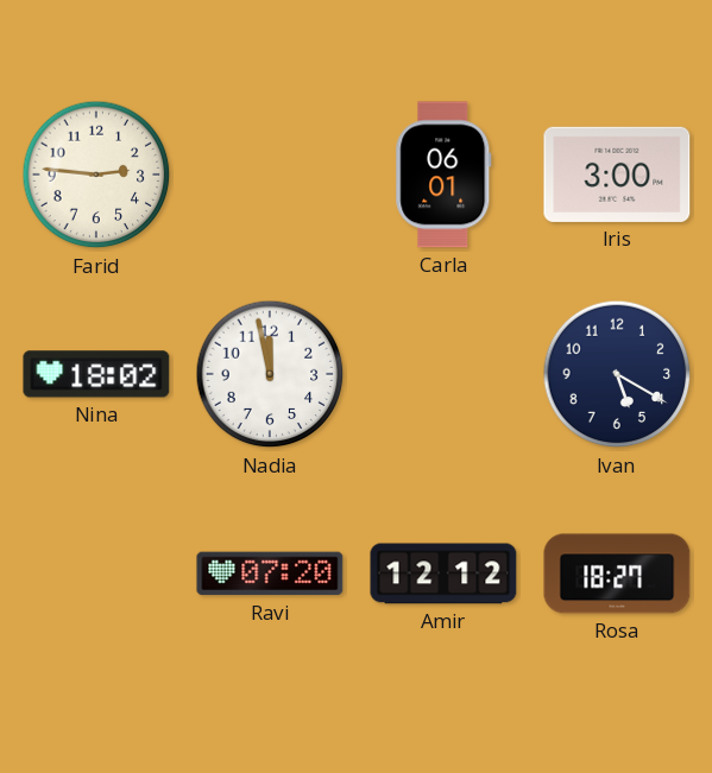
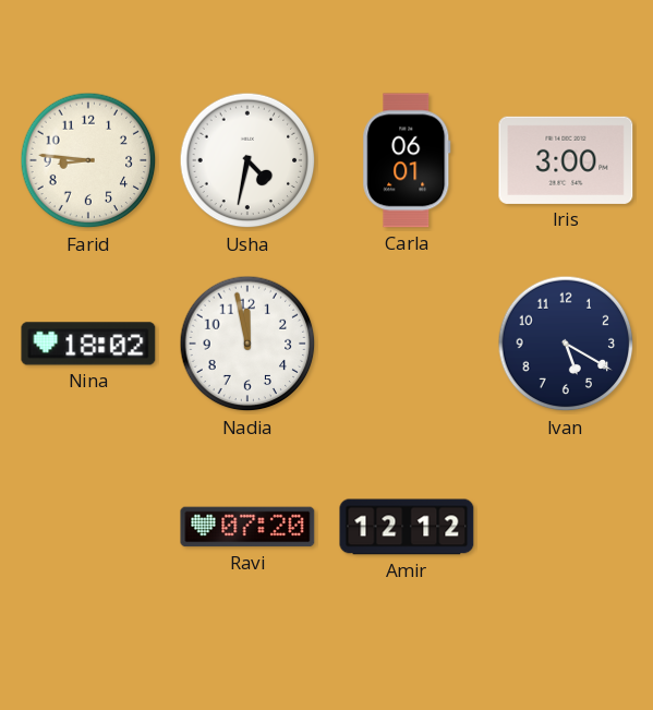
Farid: 2:46 -> 8:46 (88, 160)
Usha: none -> 4:32 (247, 160)
Rosa: 18:27 -> none (617, 574)
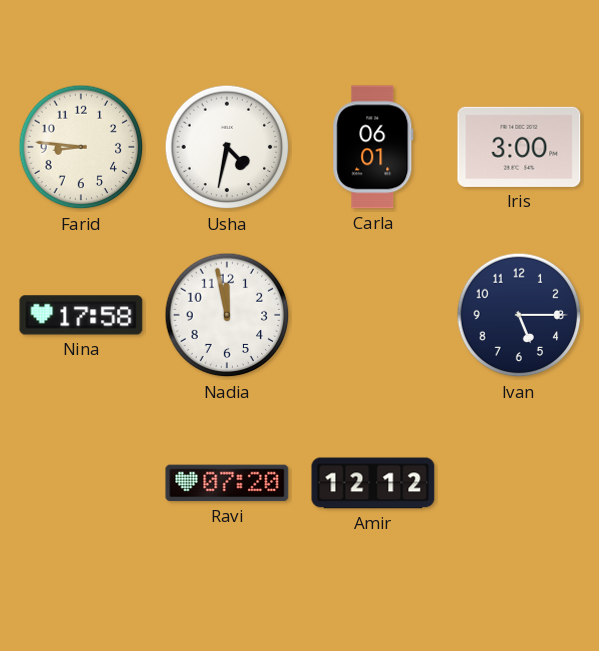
Nina: 18:02 -> 17:58 (81, 315)
Ivan: 5:20 -> 5:15 (519, 315)
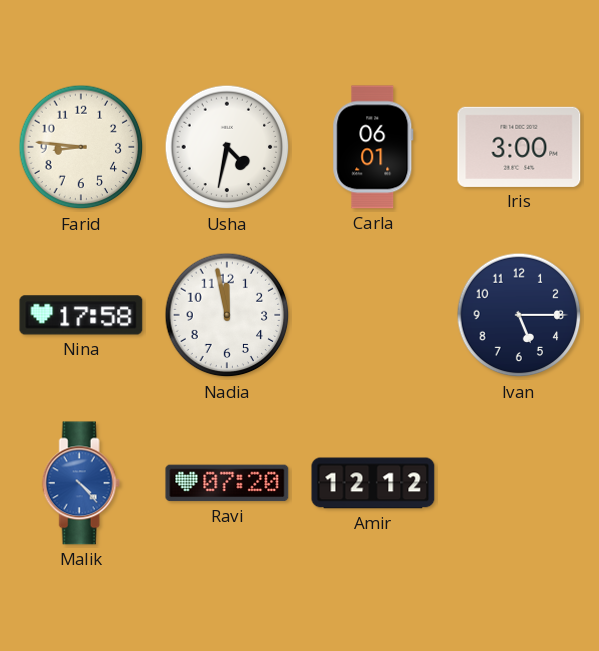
Malik: none -> 4:23 (81, 483)
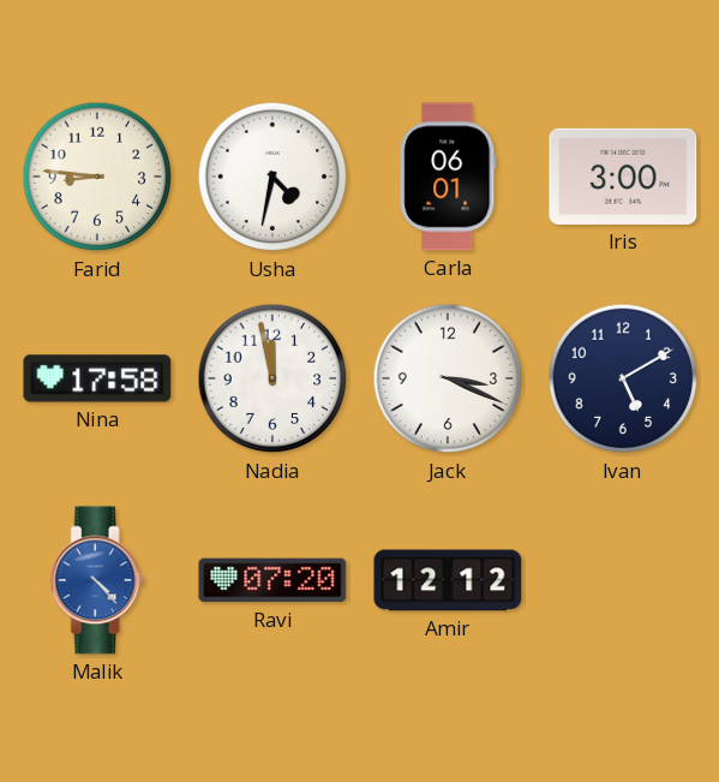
Jack: none -> 3:19 (448, 378)
Ivan: 5:15 -> 5:10 (623, 378)
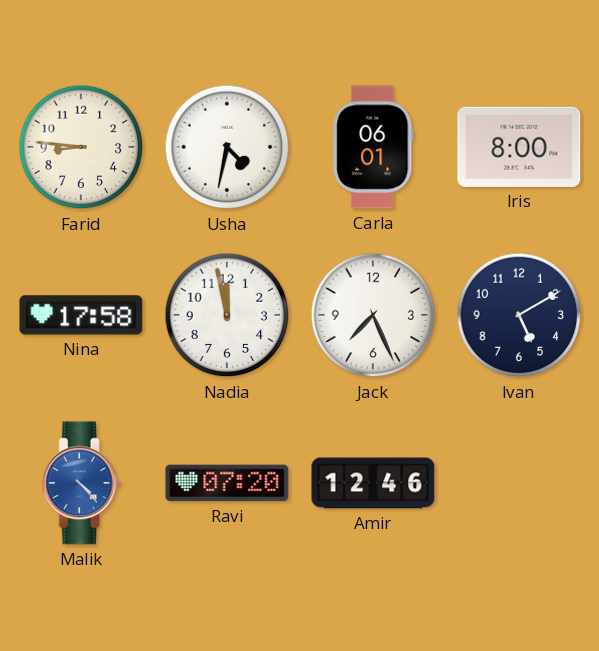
Iris: 3:00 -> 8:00 (519, 147)
Jack: 3:19 -> 7:26 (373, 315)
Amir: 12:12 -> 12:46 (373, 483)
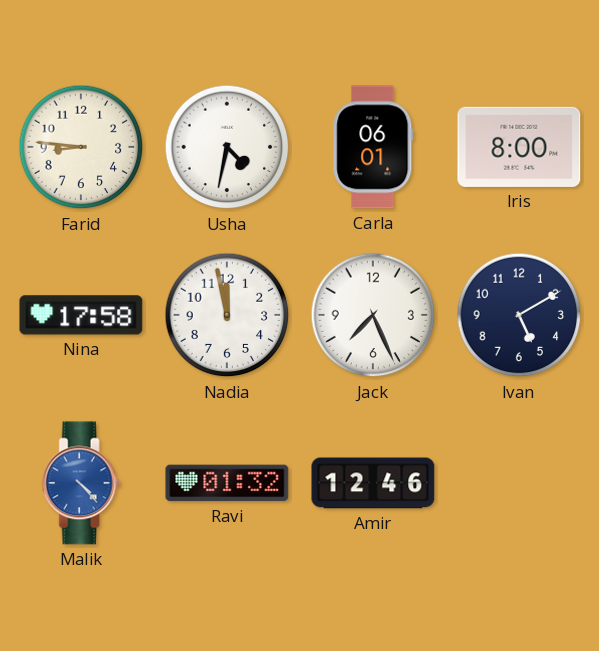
Ravi: 07:20 -> 01:32 (227, 483)
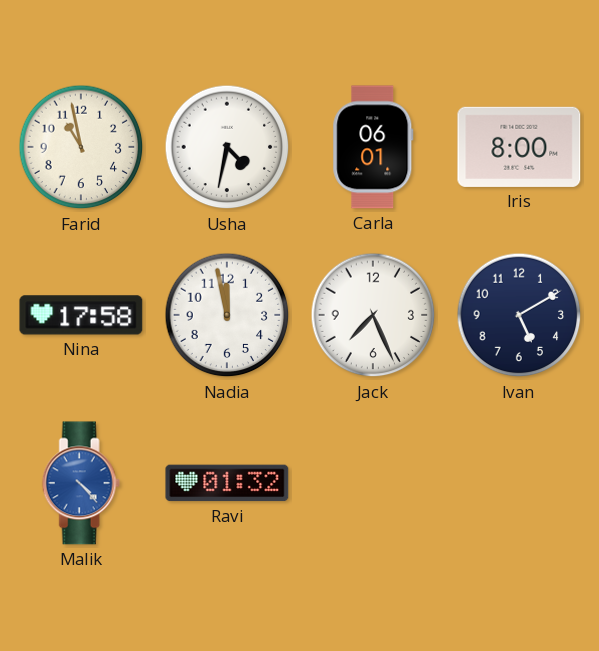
Farid: 8:46 -> 10:58 (81, 147)
Amir: 12:46 -> none (373, 483)
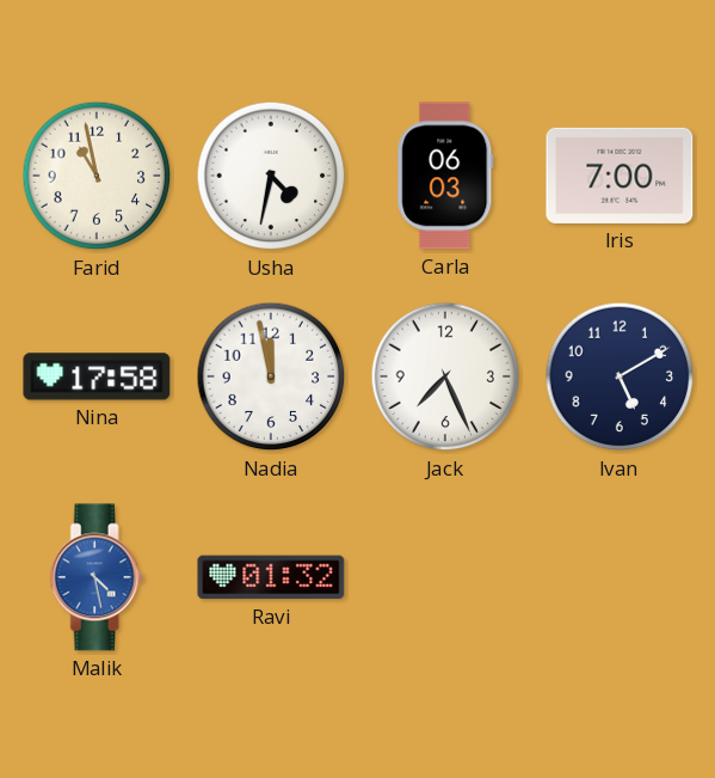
Carla: 06:01 -> 06:03 (445, 176)
Iris: 8:00 -> 7:00 (620, 176)
Malik: 4:23 -> 4:28 (97, 577)
